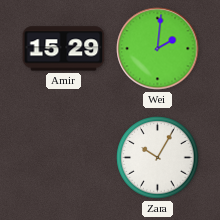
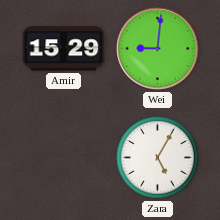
Wei: 2:01 -> 9:01 (158, 49)
Zara: 10:05 -> 5:05 (158, 158)
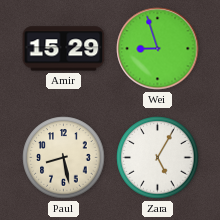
Wei: 9:01 -> 8:57 (158, 49)
Paul: none -> 8:28 (64, 158)
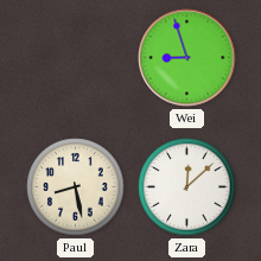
Amir: 15:29 -> none (64, 49)
Zara: 5:05 -> 12:08 (187, 187)
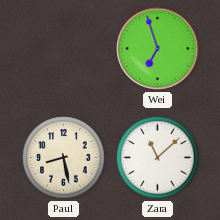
Wei: 8:57 -> 6:57 (158, 49)
Zara: 12:08 -> 11:08 (158, 158)
